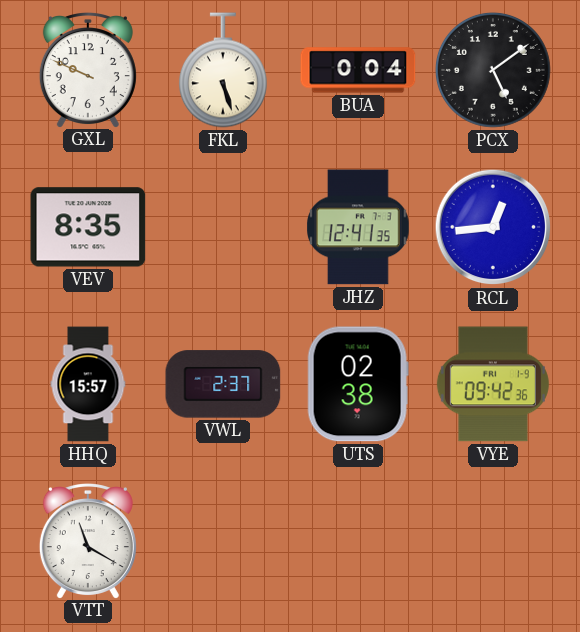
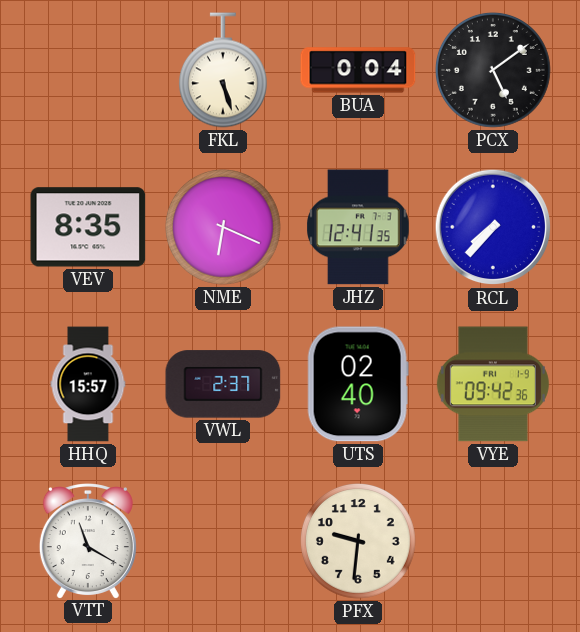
GXL: 9:49 -> none (88, 70)
NME: none -> 6:19 (224, 228)
RCL: 12:44 -> 7:37 (493, 227)
UTS: 02:38 -> 02:40 (358, 384)
PFX: none -> 9:31 (359, 542)
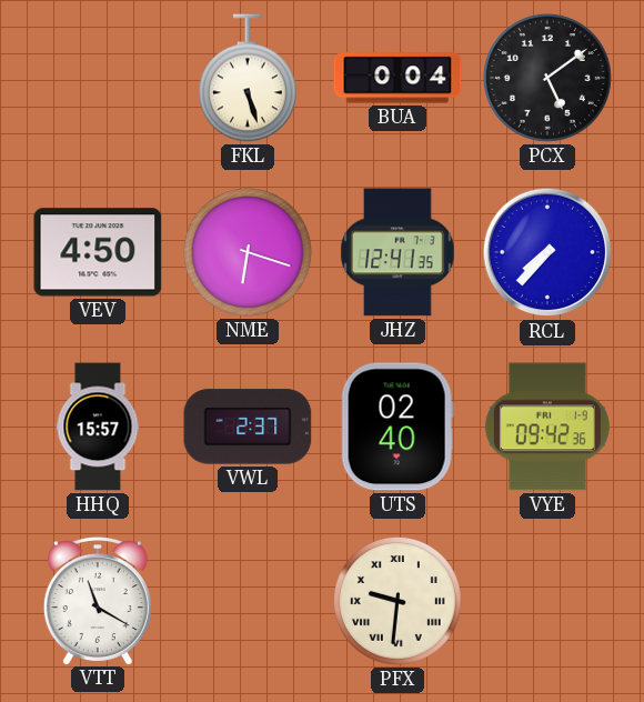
VEV: 8:35 -> 4:50 (98, 252)
NME: 6:19 -> 6:18 (249, 253)
PFX numerals: Arabic -> Roman (399, 602)
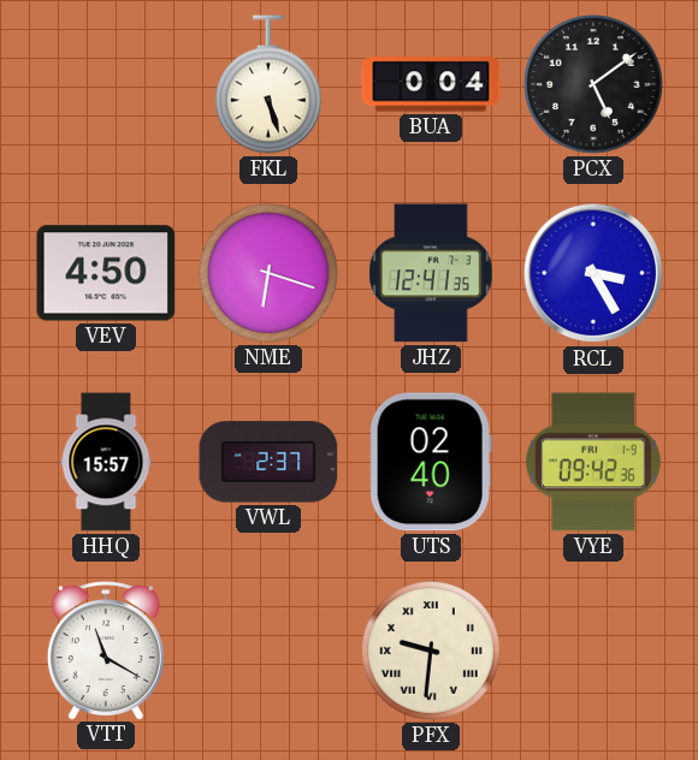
RCL: 7:37 -> 3:25 (593, 273)
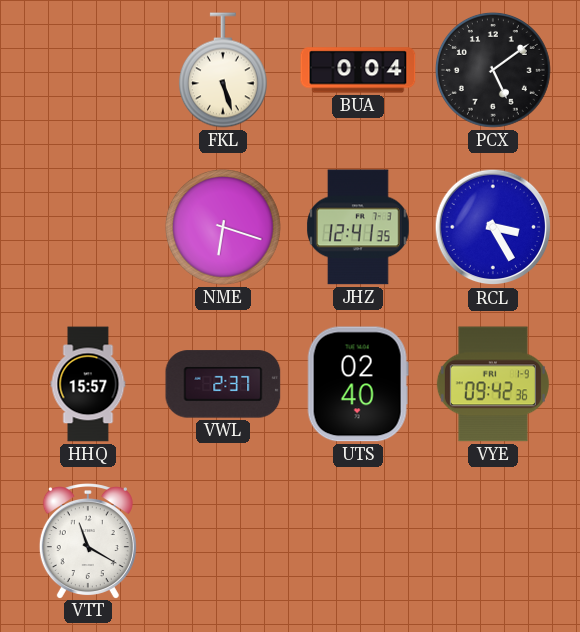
VEV: 4:50 -> none (106, 273)
PFX: 9:31 -> none (432, 652)
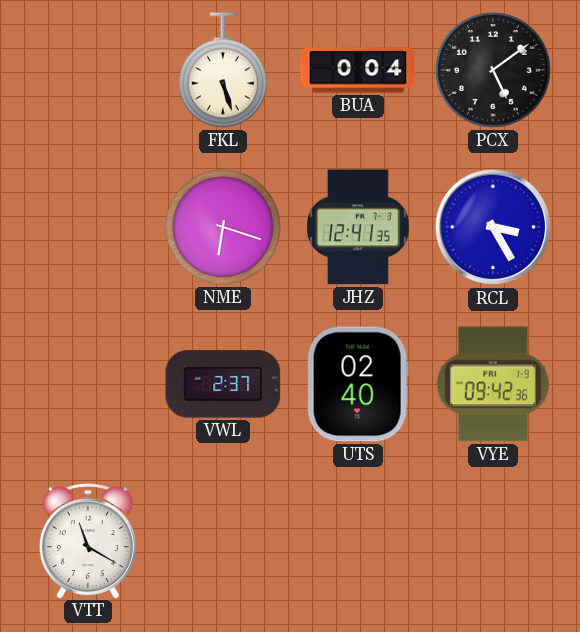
HHQ: 15:57 -> none (88, 384)
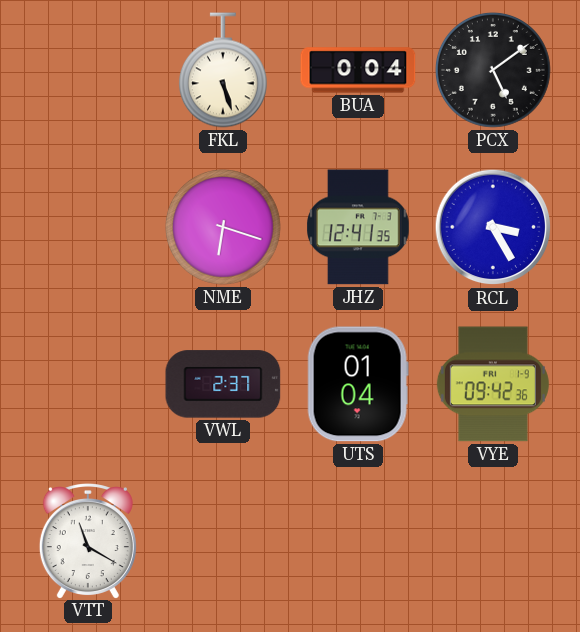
UTS: 02:40 -> 01:04 (358, 384)
